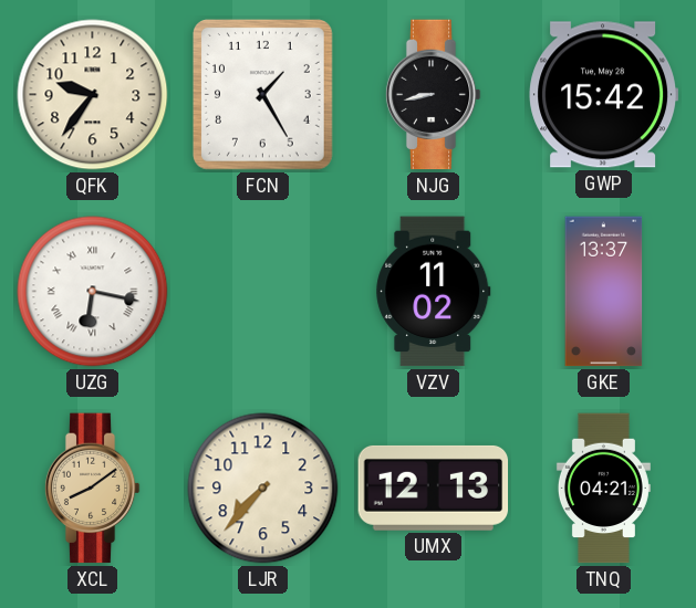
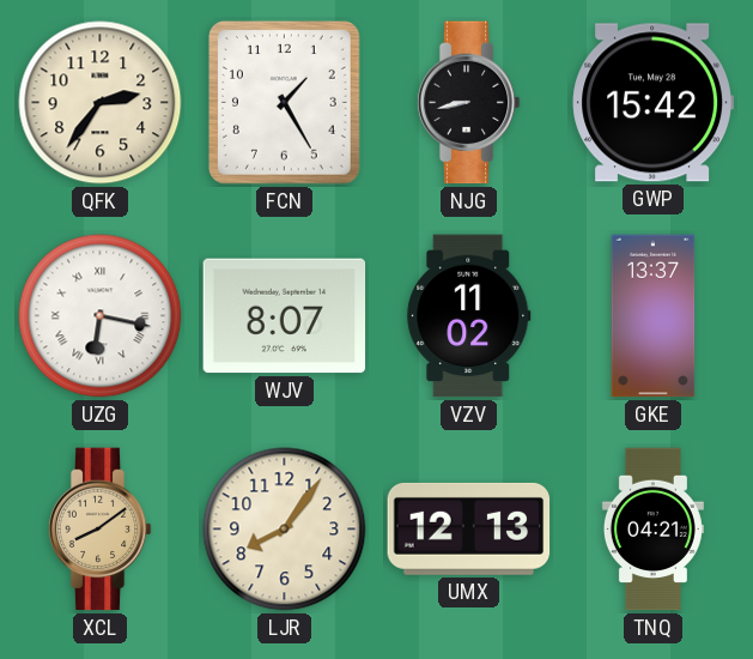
QFK: 9:36 -> 2:36 (101, 103)
WJV: none -> 8:07 (285, 316)
LJR: 7:37 -> 8:06 (285, 530)
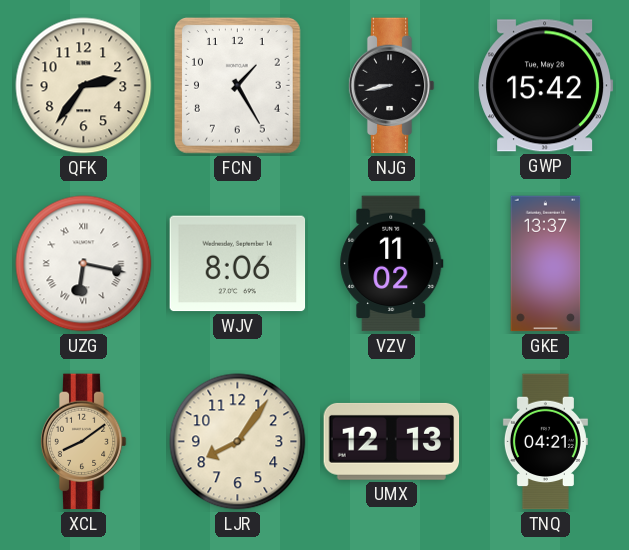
WJV: 8:07 -> 8:06 (238, 264)
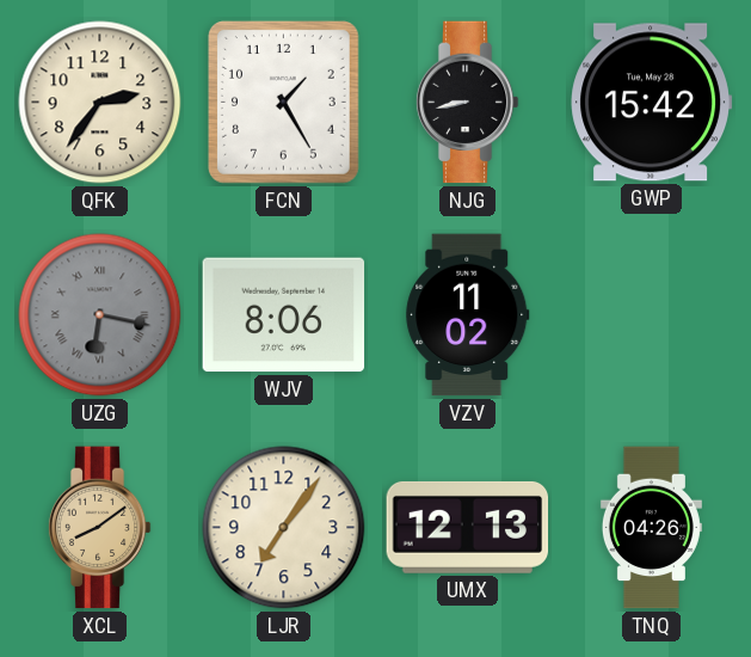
UZG dial: white -> grey (100, 315)
GKE: 13:37 -> none (546, 264)
LJR: 8:06 -> 7:06 (284, 528)
TNQ: 04:21 -> 04:26 (651, 528)
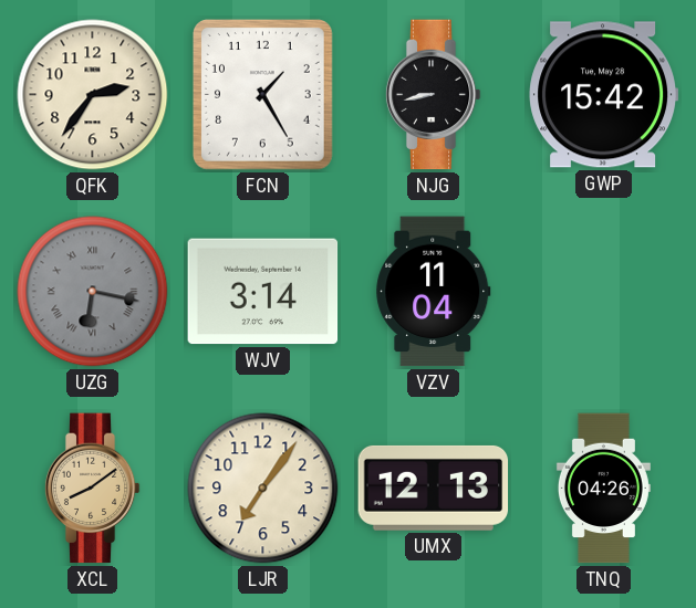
WJV: 8:06 -> 3:14 (263, 292)
VZV: 11:02 -> 11:04 (434, 292)
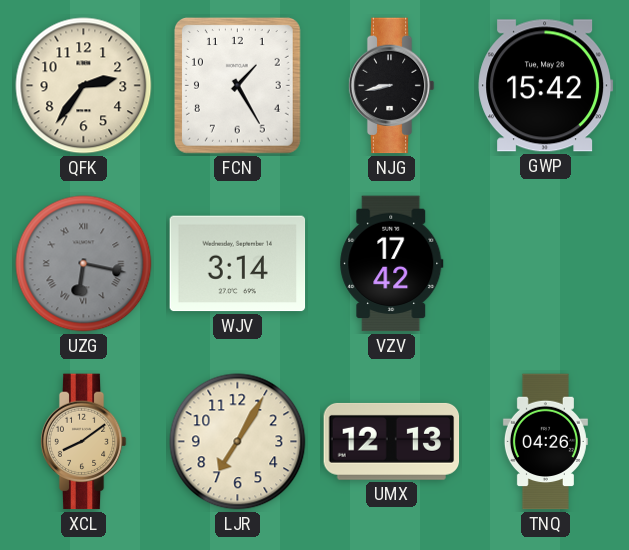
VZV: 11:04 -> 17:42 (392, 264)
LJR: 7:06 -> 7:05 (238, 442)
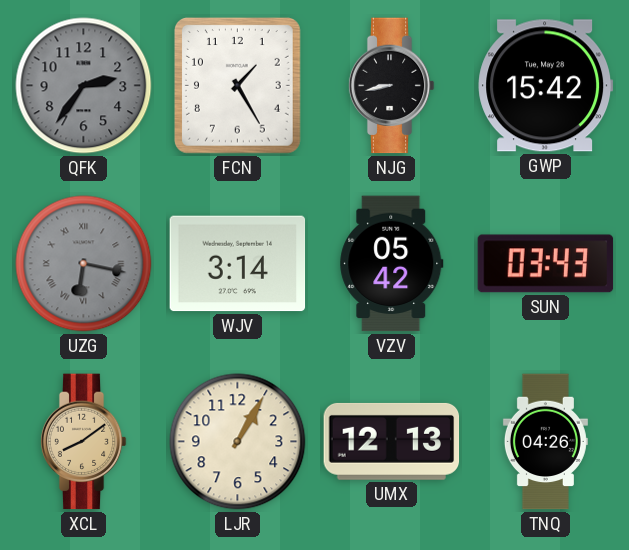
QFK dial: cream -> grey (84, 86)
VZV: 17:42 -> 05:42 (392, 264)
SUN: none -> 03:43 (546, 264)
LJR: 7:05 -> 1:05 (238, 442)
